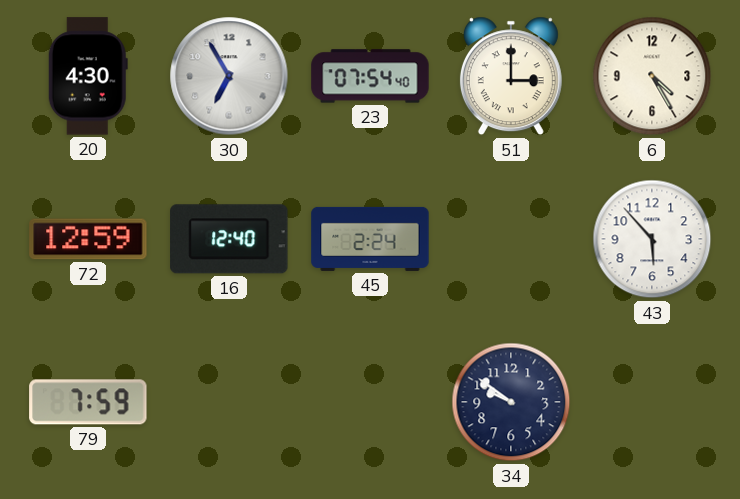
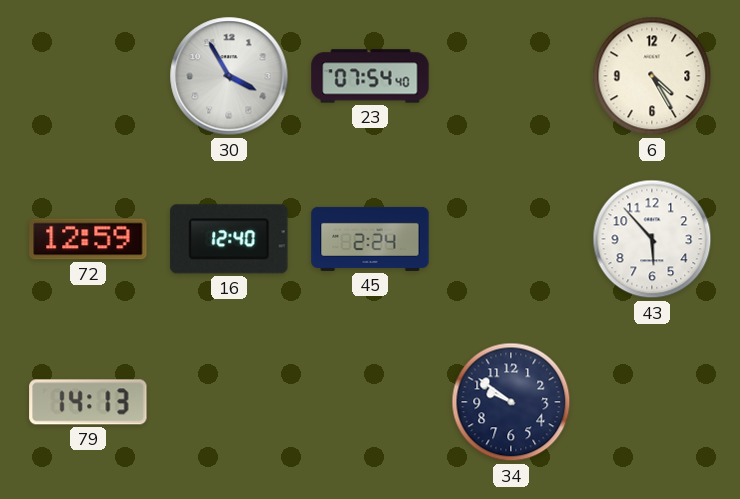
20: 4:30 -> none (88, 76)
30: 6:55 -> 3:55 (229, 76)
51: 3:00 -> none (511, 76)
79: 7:59 -> 14:13 (88, 402)
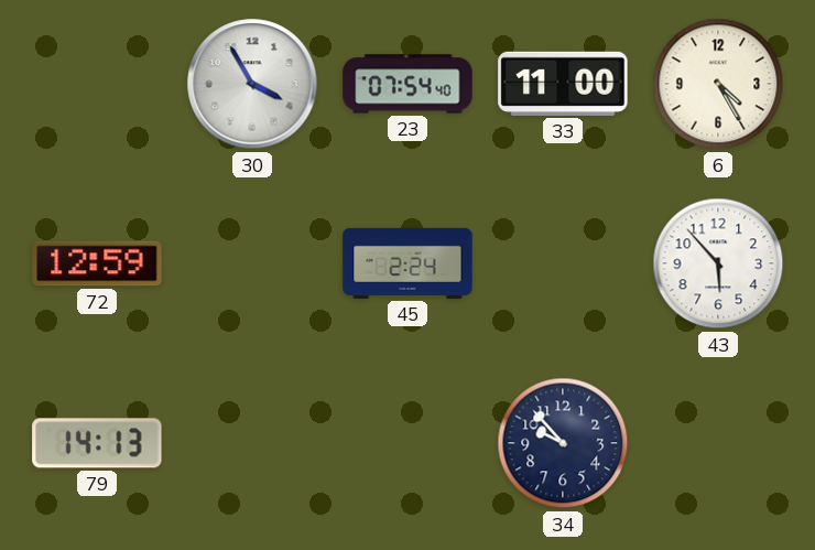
33: none -> 11:00 (563, 84)
16: 12:40 -> none (229, 239)
34: 9:51 -> 9:53 (563, 443)
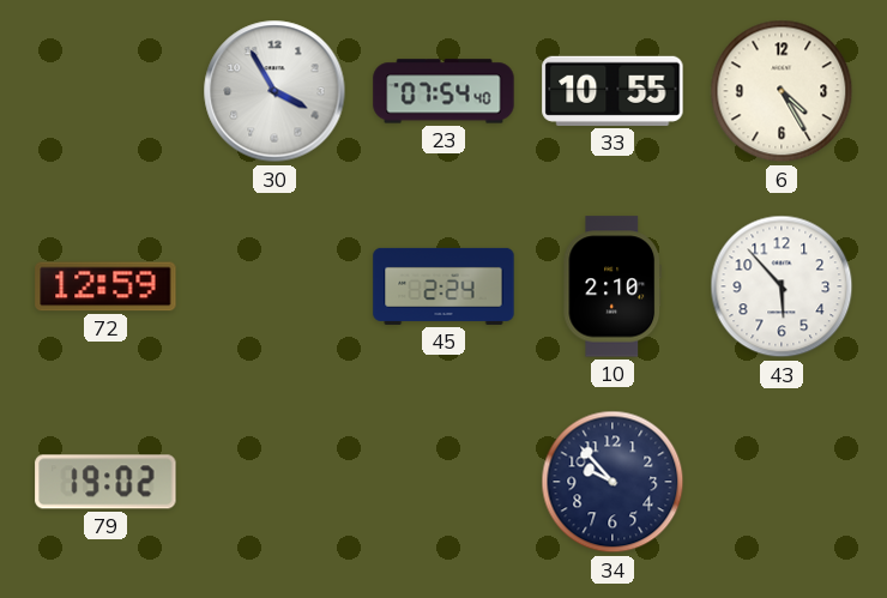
33: 11:00 -> 10:55 (613, 91)
10: none -> 2:10 (613, 286)
79: 14:13 -> 19:02 (105, 482)
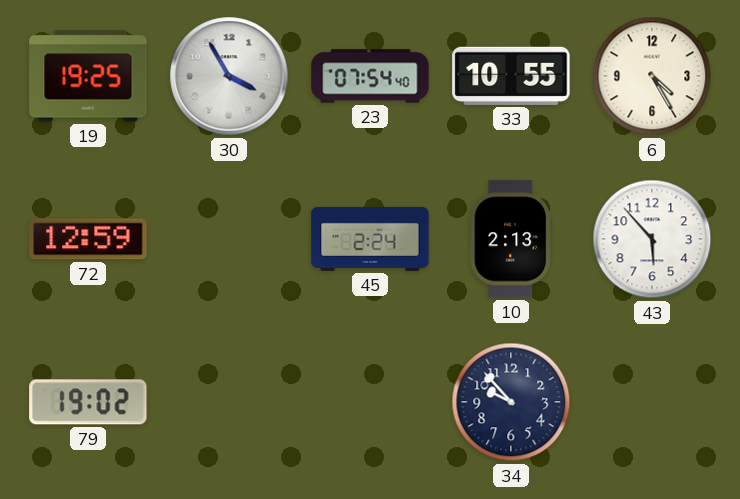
19: none -> 19:25 (88, 76)
10: 2:10 -> 2:13 (511, 239)
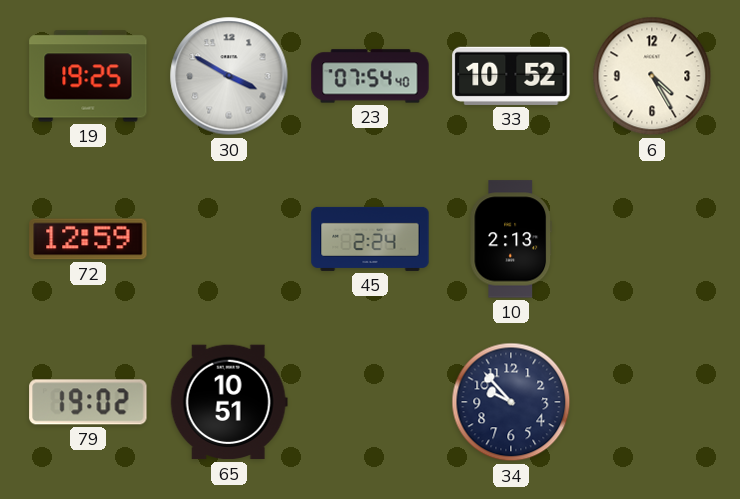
30: 3:55 -> 3:50 (229, 76)
33: 10:55 -> 10:52 (511, 76)
43: 5:53 -> none (652, 239)
65: none -> 10:51 (229, 402)
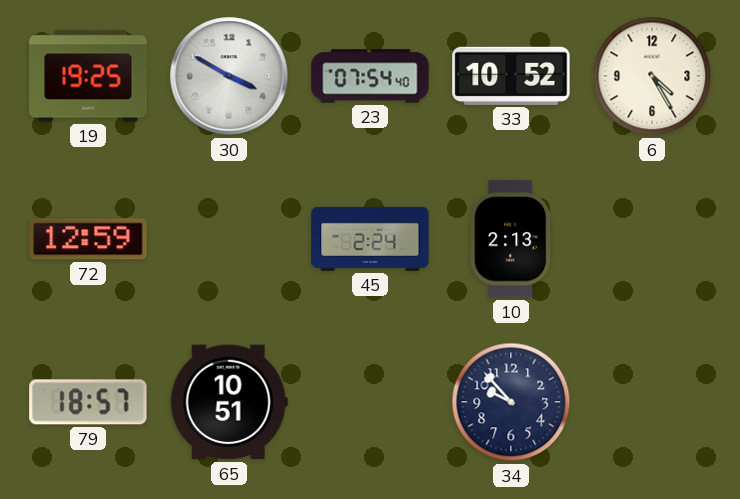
79: 19:02 -> 18:57 (88, 402)
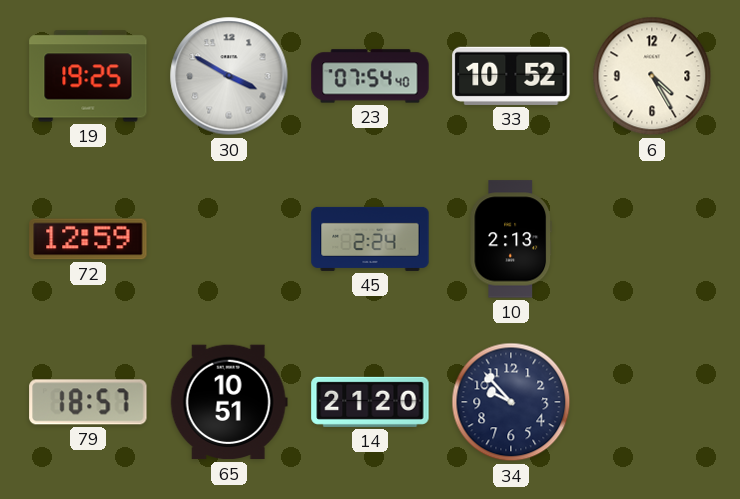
14: none -> 21:20 (370, 402)
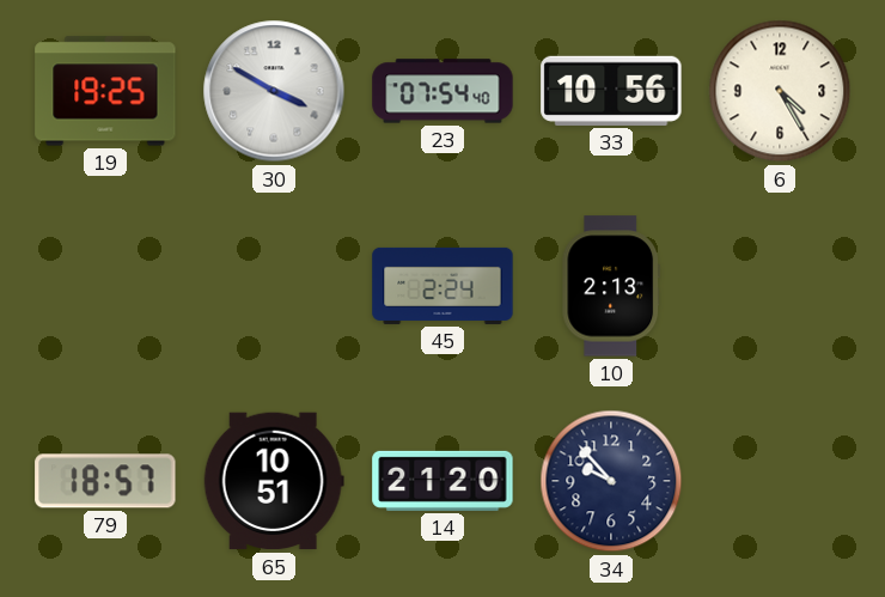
33: 10:52 -> 10:56 (611, 91)
72: 12:59 -> none (88, 239)
